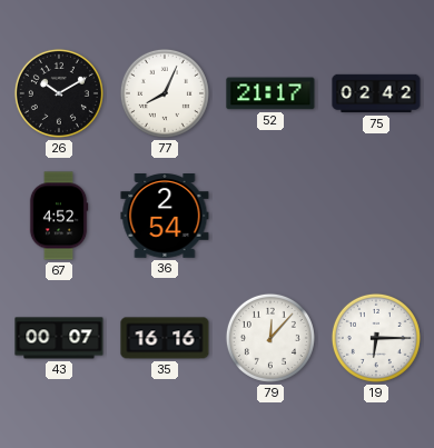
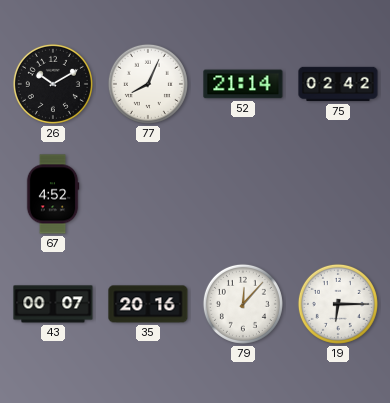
52: 21:17 -> 21:14 (243, 84)
36: 2:54 -> none (165, 217)
35: 16:16 -> 20:16 (148, 304)
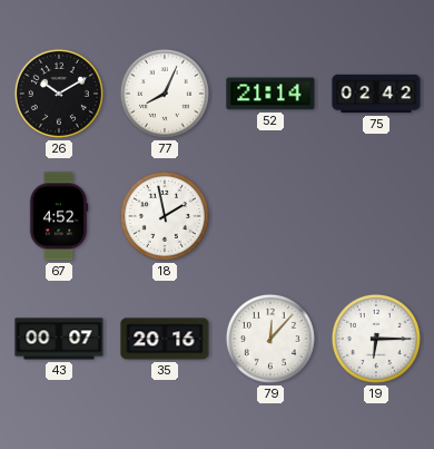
18: none -> 1:58 (165, 216)
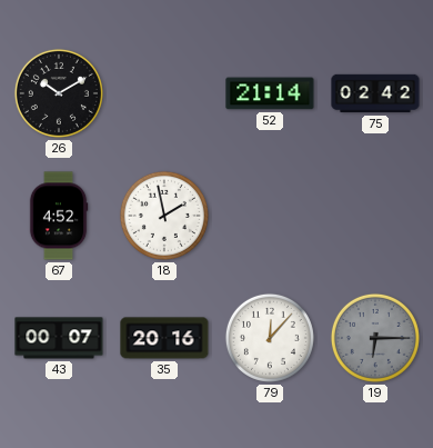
77: 8:04 -> none (165, 94)
19 dial: white -> grey (375, 338)
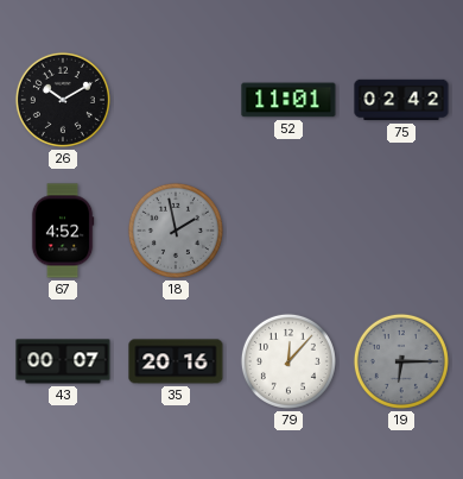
52: 21:14 -> 11:01 (288, 100)
18 dial: white -> grey (176, 231)
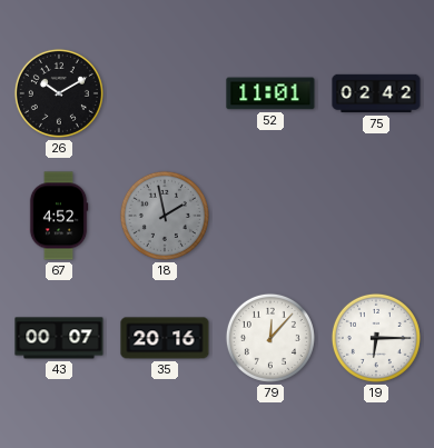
19 dial: grey -> white (376, 338)
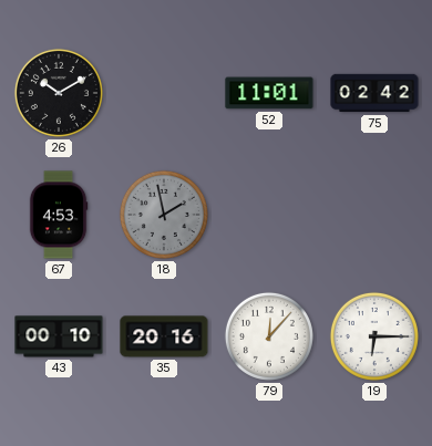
67: 4:52 -> 4:53 (59, 215)
43: 00:07 -> 00:10 (59, 336)
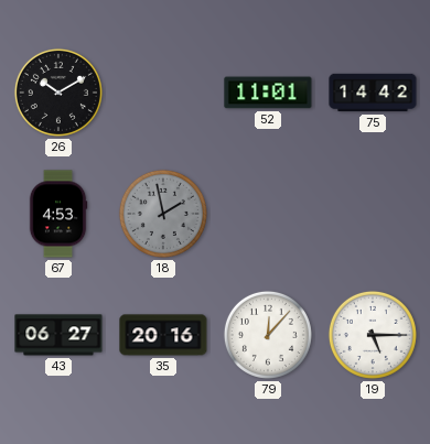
75: 02:42 -> 14:42 (373, 93)
43: 00:10 -> 06:27 (58, 335)
19: 6:15 -> 5:15 (373, 335)
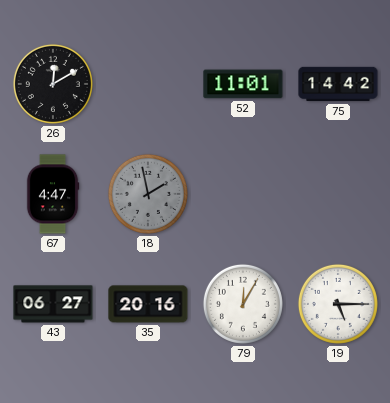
26: 10:10 -> 12:10 (53, 84)
67: 4:53 -> 4:47 (53, 194)
79: 12:07 -> 12:05 (243, 304)
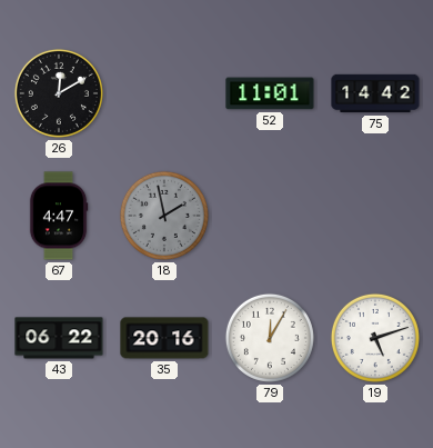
43: 06:27 -> 06:22 (59, 338)
19: 5:15 -> 5:12 (375, 338)
